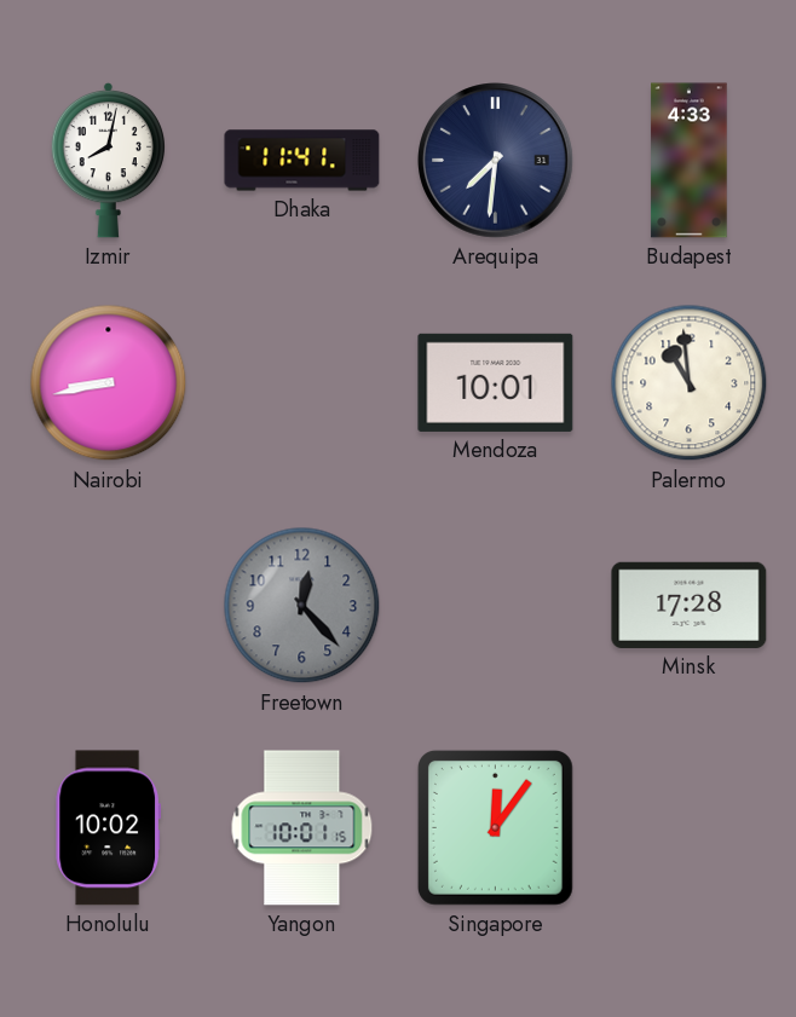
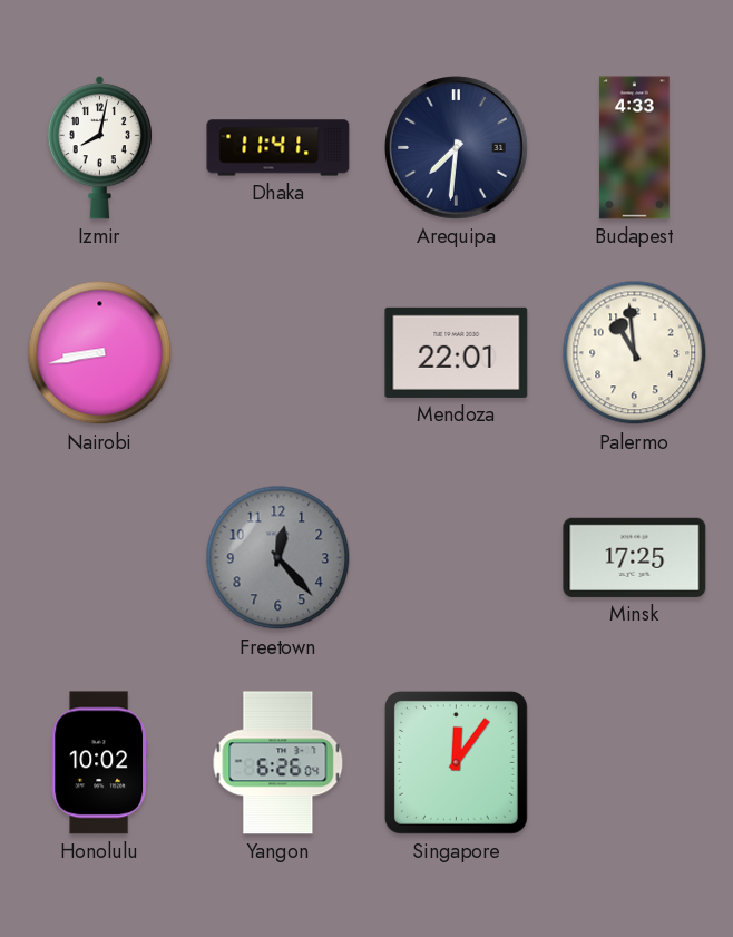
Mendoza: 10:01 -> 22:01 (457, 352)
Minsk: 17:28 -> 17:25 (635, 557)
Yangon: 10:01 -> 6:26 (278, 763)
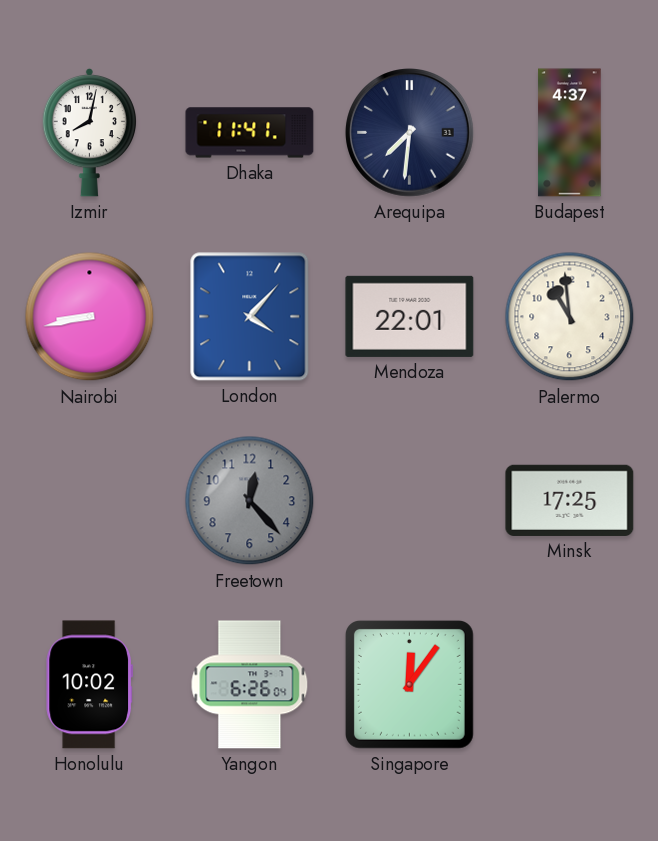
Budapest: 4:33 -> 4:37 (570, 133)
London: none -> 4:07 (250, 317)
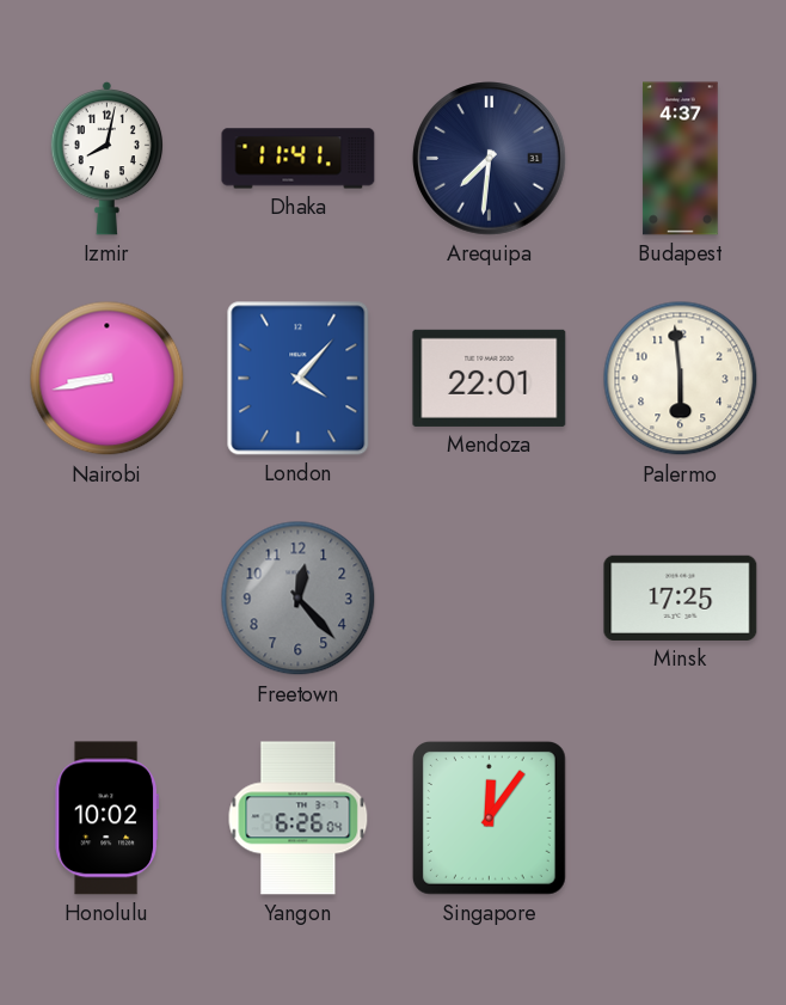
Palermo: 10:59 -> 5:59 (681, 379)
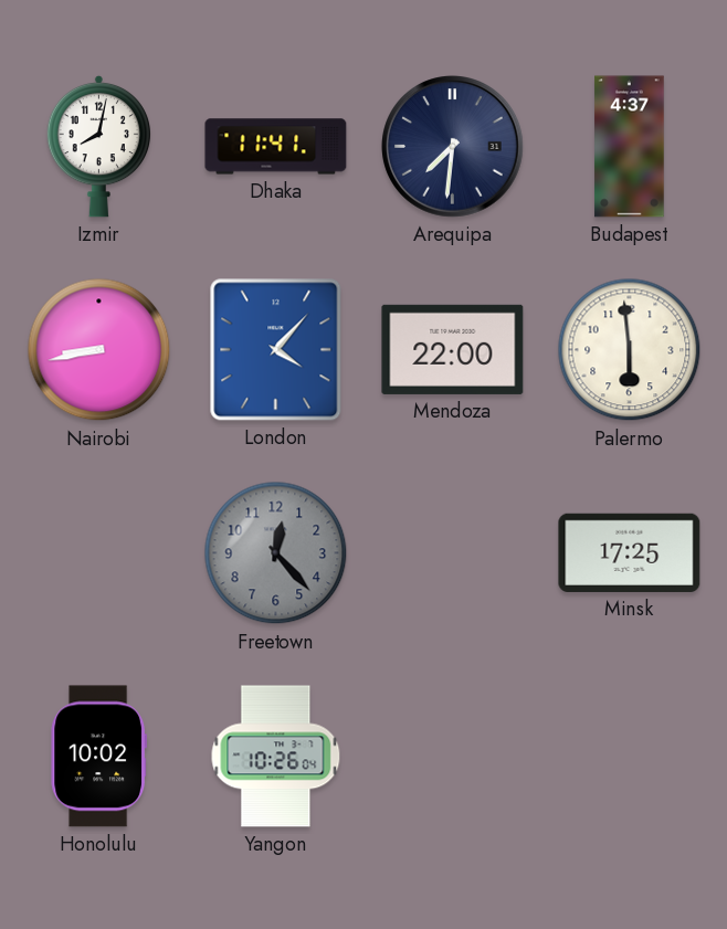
Mendoza: 22:01 -> 22:00 (453, 349)
Yangon: 6:26 -> 10:26 (276, 757)
Singapore: 12:06 -> none (489, 817)
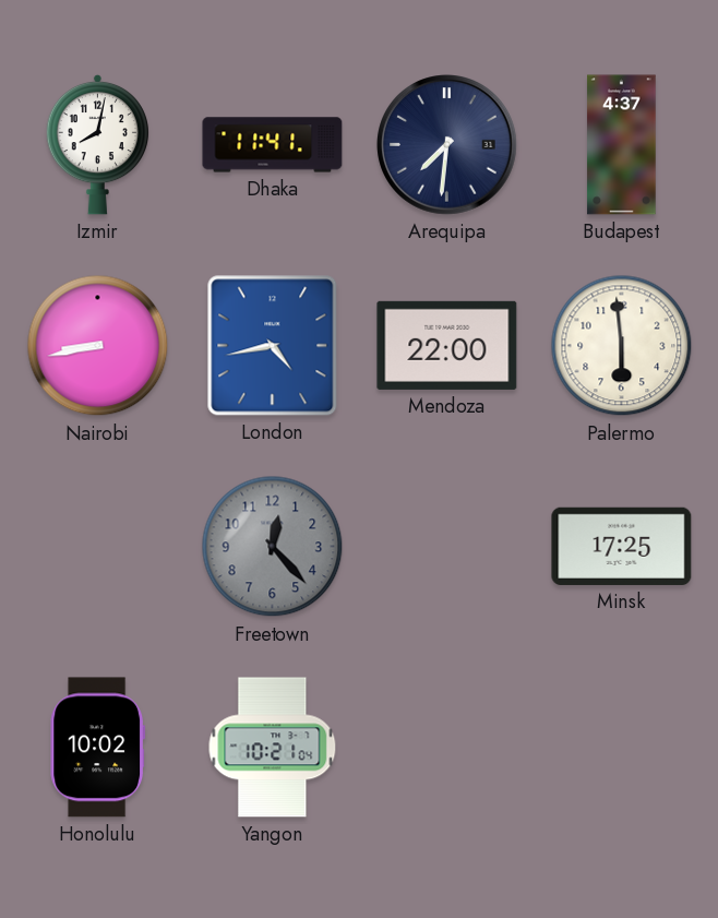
London: 4:07 -> 4:43 (273, 346)
Yangon: 10:26 -> 10:21 (273, 748)
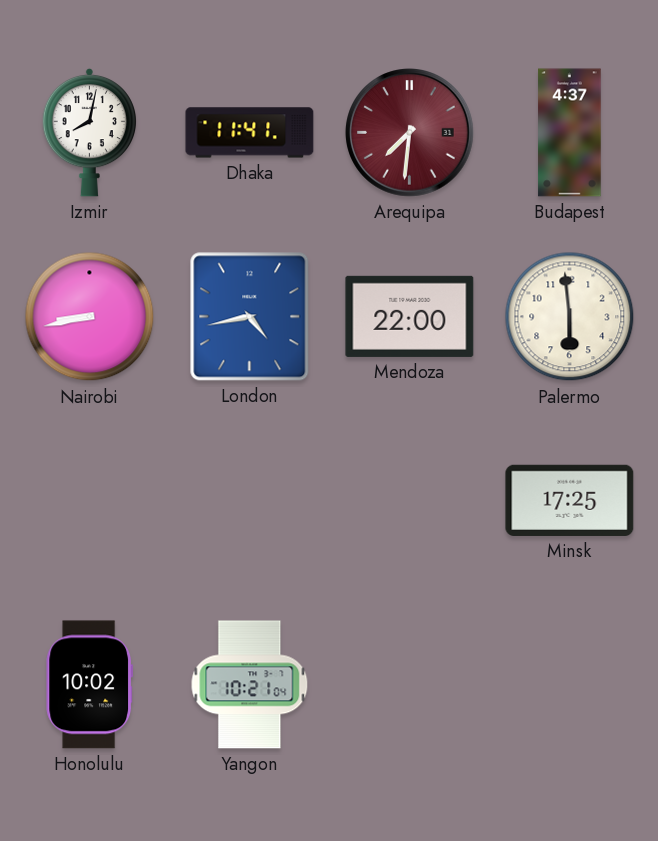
Arequipa dial: navy -> burgundy (410, 133)
Freetown: 12:23 -> none (273, 547)
